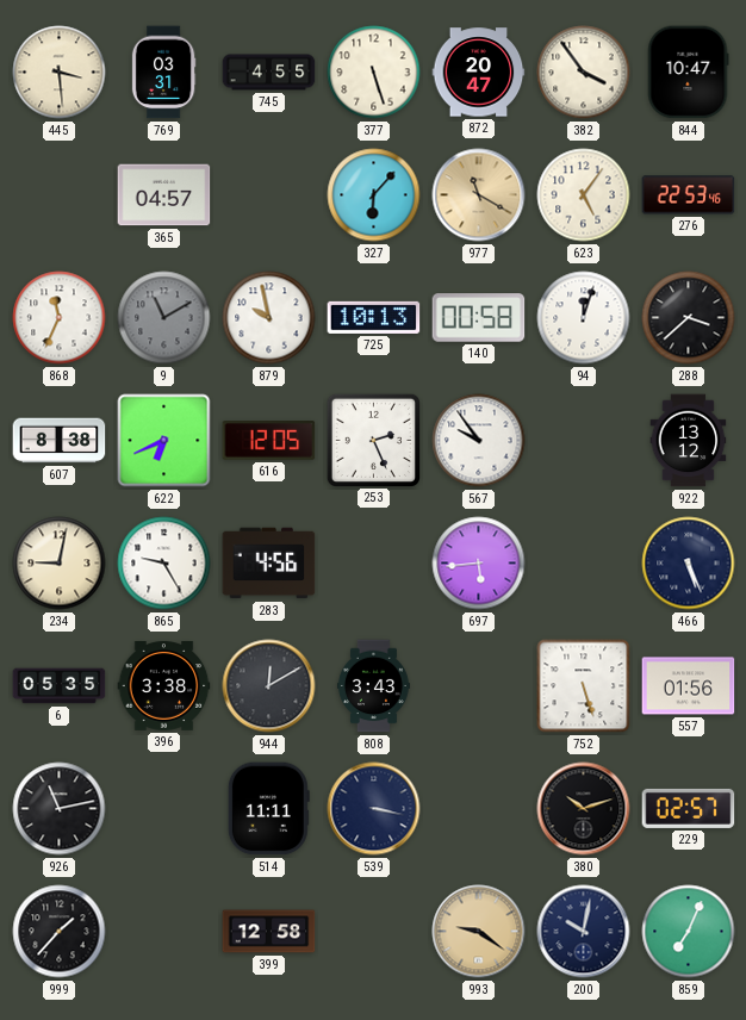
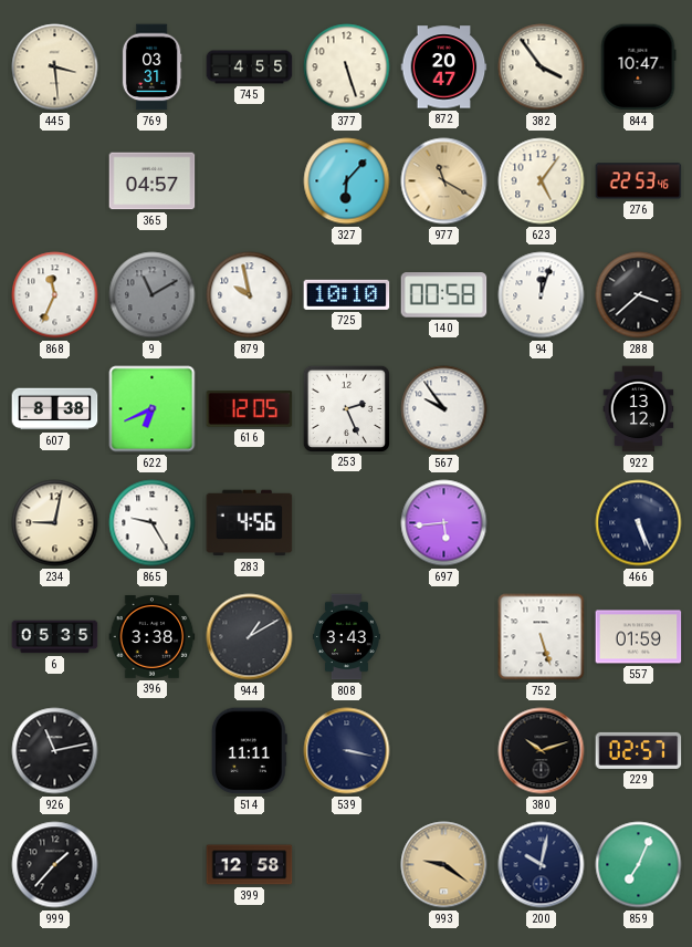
725: 10:13 -> 10:10 (347, 294)
944: 12:10 -> 1:10 (250, 637)
557: 01:56 -> 01:59 (639, 637)
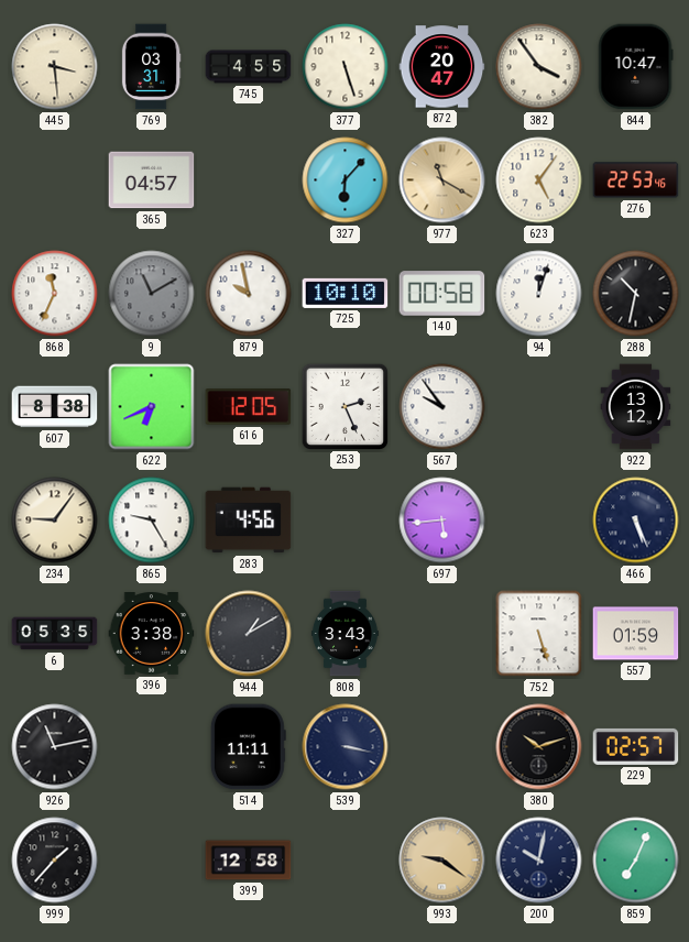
288: 3:38 -> 10:32 (636, 294)
234: 9:02 -> 9:06 (55, 521)
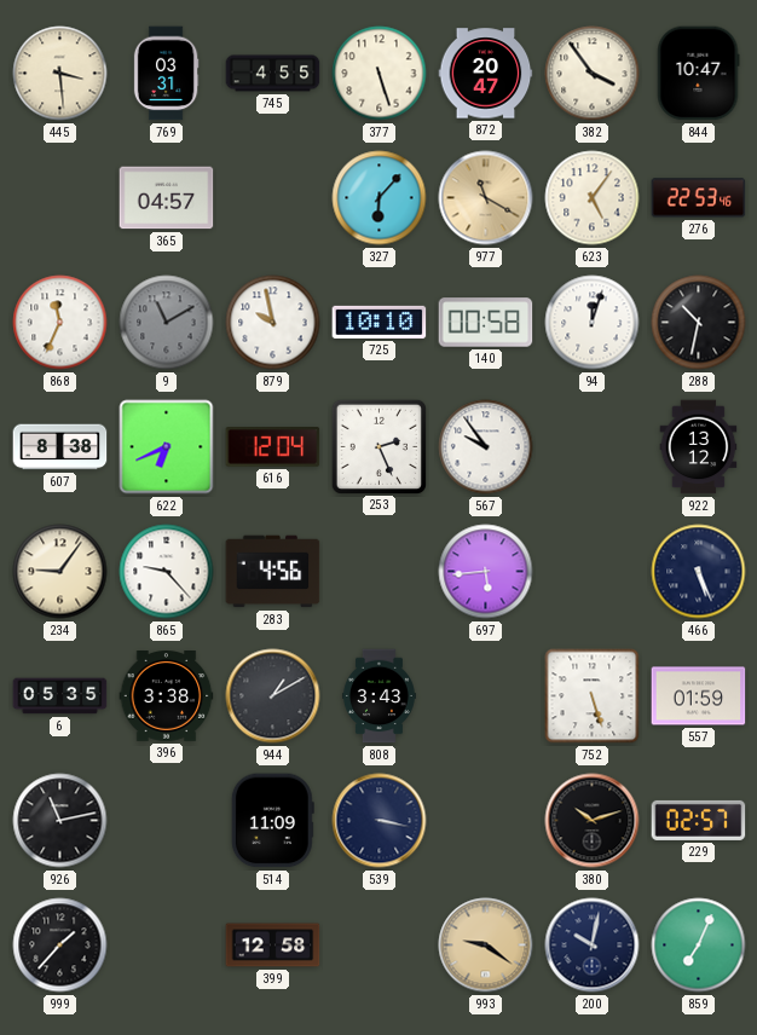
616: 12:05 -> 12:04 (273, 447)
865: 9:25 -> 9:23 (167, 572)
514: 11:11 -> 11:09 (272, 821)
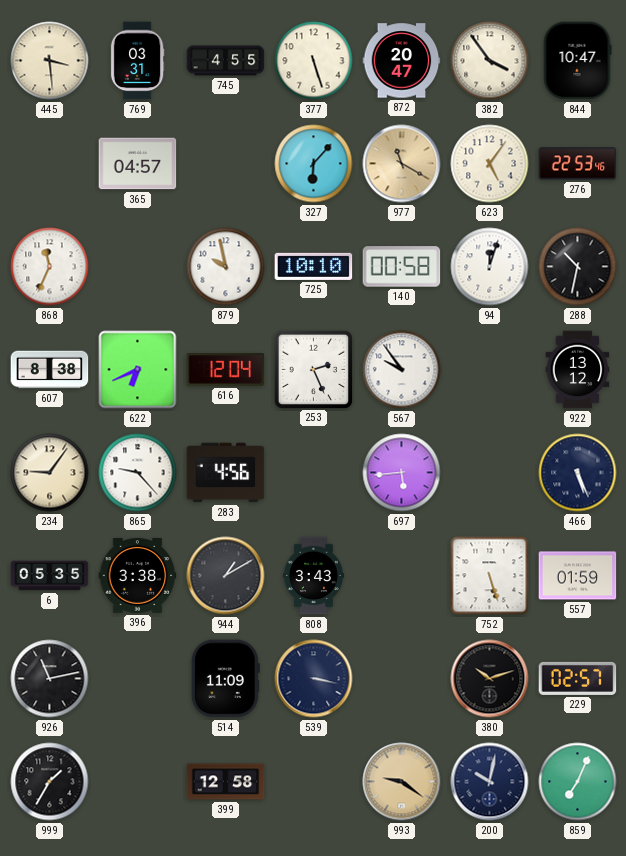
9: 11:10 -> none (167, 323)
999: 1:37 -> 1:35 (50, 782)
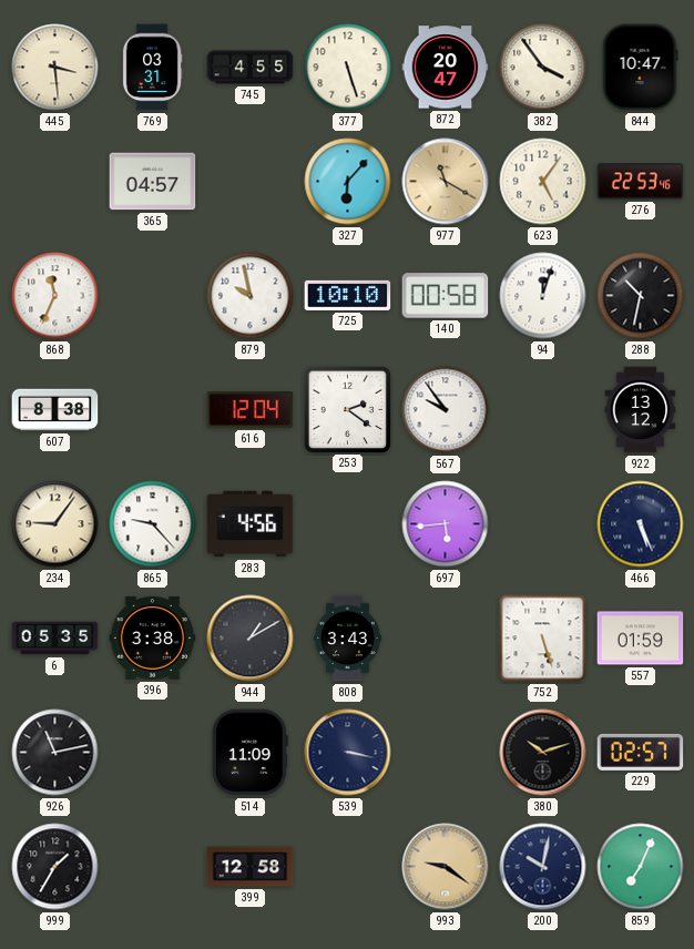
622: 6:41 -> none (138, 370)
253: 2:26 -> 2:21 (347, 409)
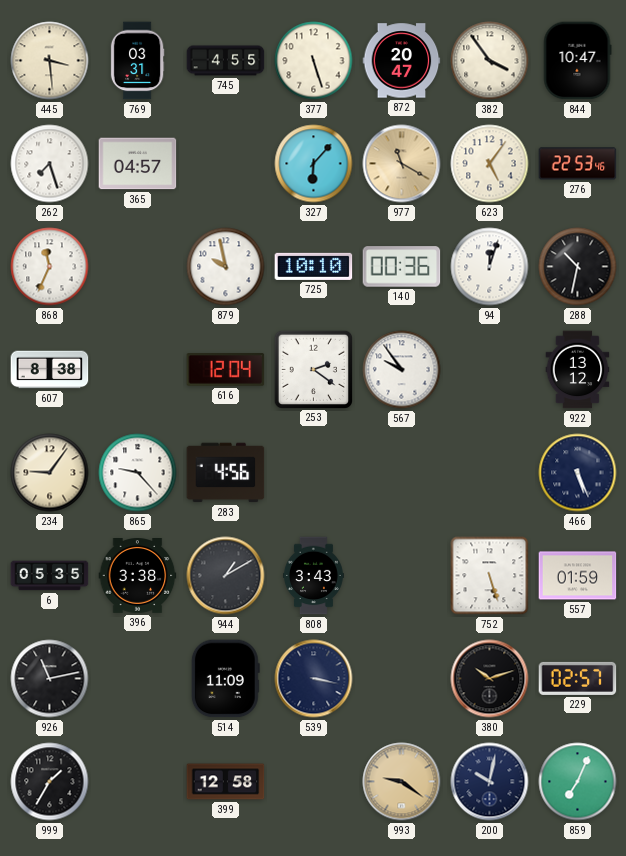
262: none -> 7:27 (50, 164)
140: 00:58 -> 00:36 (402, 267)
697: 5:44 -> none (446, 524)
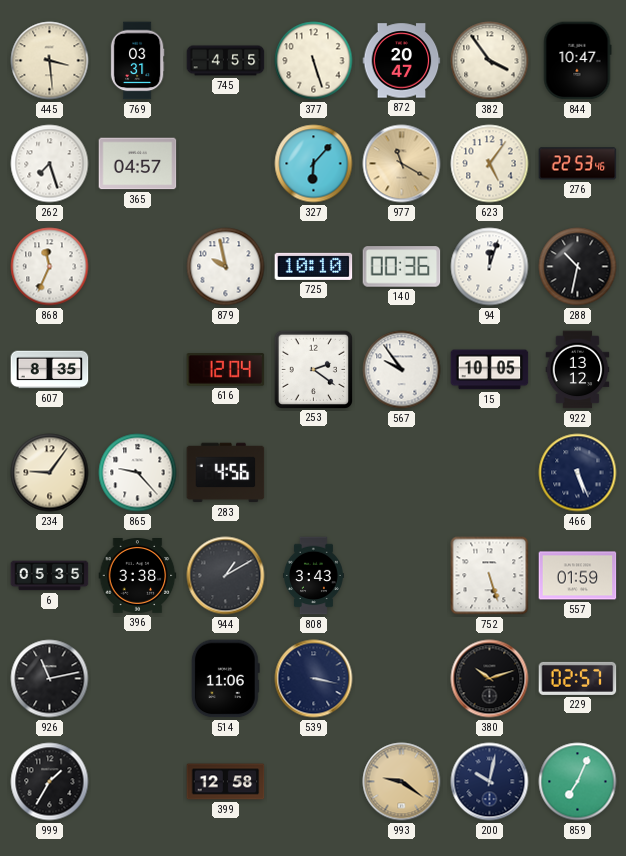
607: 8:38 -> 8:35 (50, 370)
15: none -> 10:05 (490, 370)
514: 11:09 -> 11:06 (225, 679)
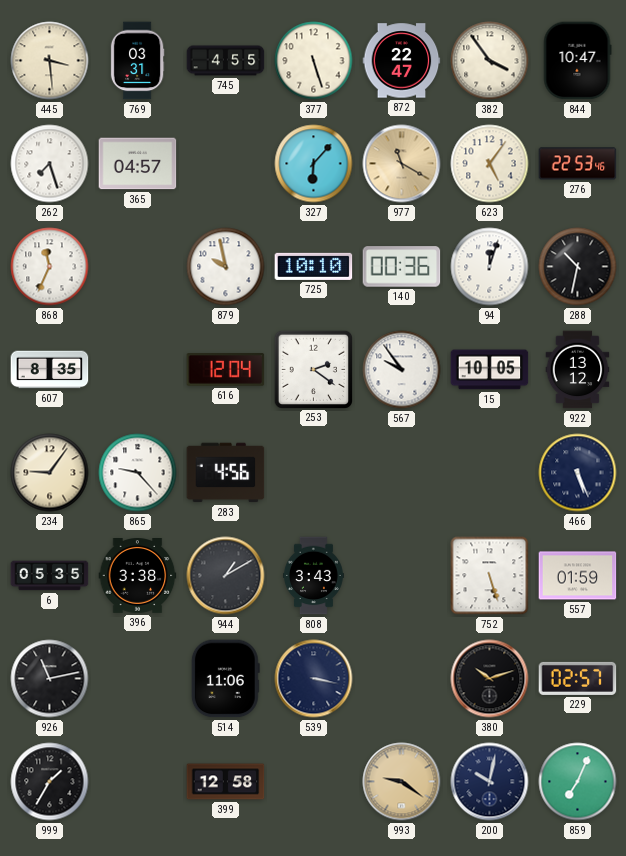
872: 20:47 -> 22:47 (402, 61)
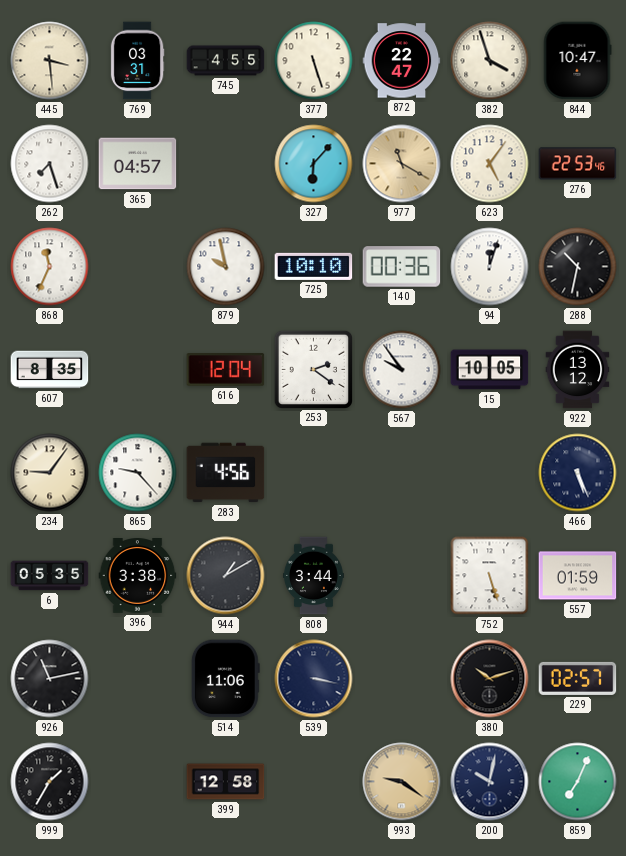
382: 3:54 -> 3:57 (490, 61)
808: 3:43 -> 3:44 (313, 576)
